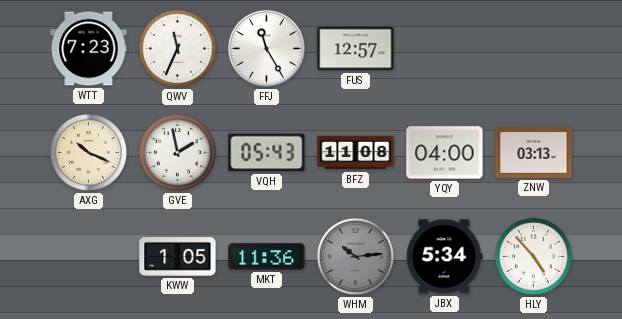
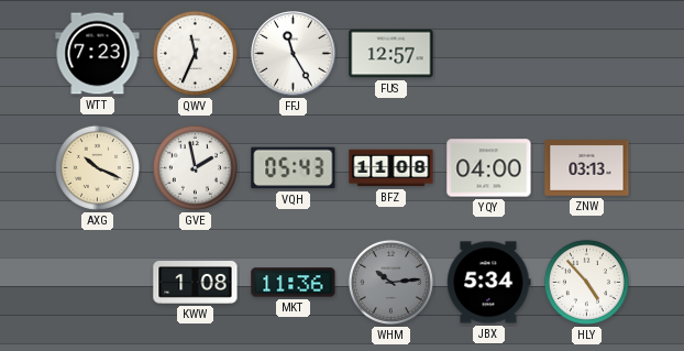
KWW: 1:05 -> 1:08 (196, 283)
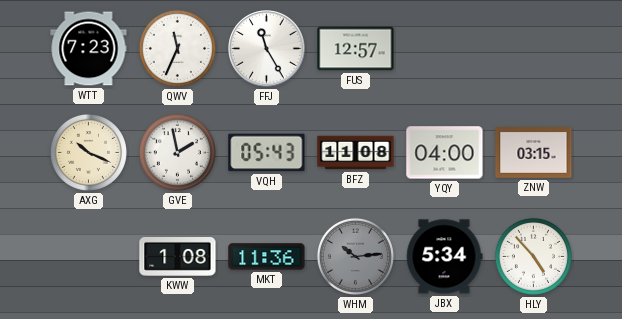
ZNW: 03:13 -> 03:15 (534, 153)
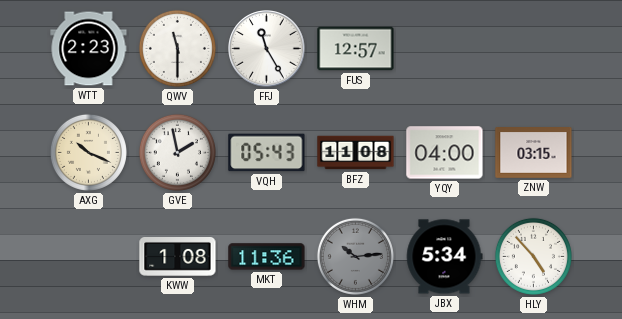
WTT: 7:23 -> 2:23 (89, 49)
QWV: 11:34 -> 11:30 (177, 48)
